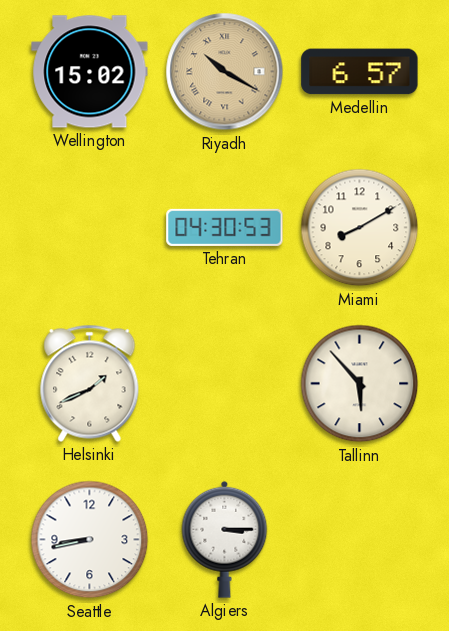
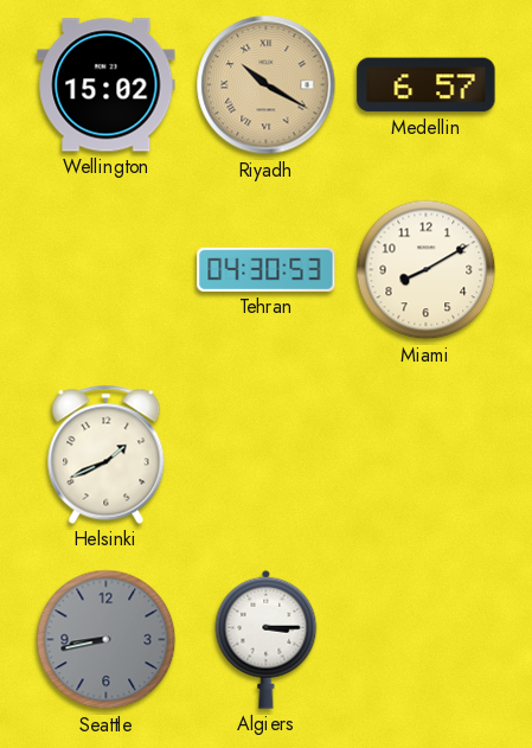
Tallinn: 5:53 -> none (360, 384)
Seattle dial: white -> grey (107, 640)
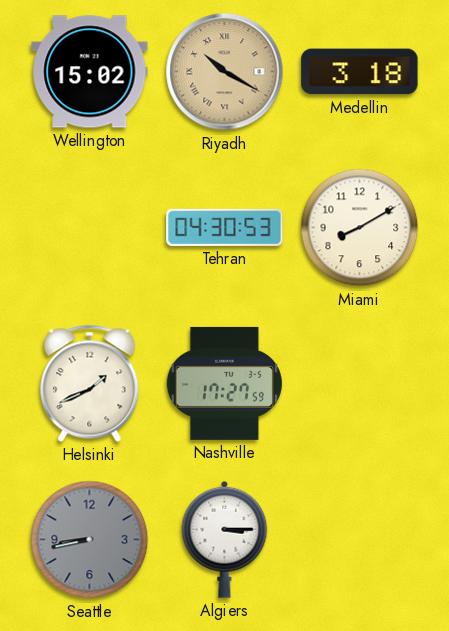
Medellin: 6:57 -> 3:18 (360, 72)
Nashville: none -> 17:27 (224, 383)
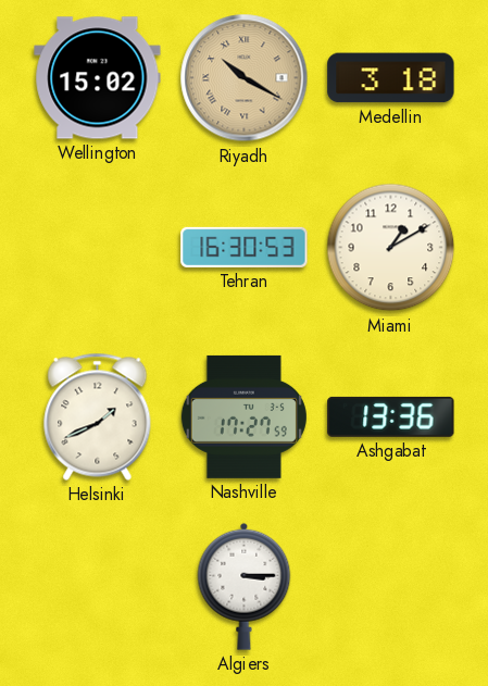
Tehran: 04:30 -> 16:30 (245, 247)
Miami: 8:10 -> 1:10 (391, 248)
Ashgabat: none -> 13:36 (391, 416)
Seattle: 8:43 -> none (90, 540)
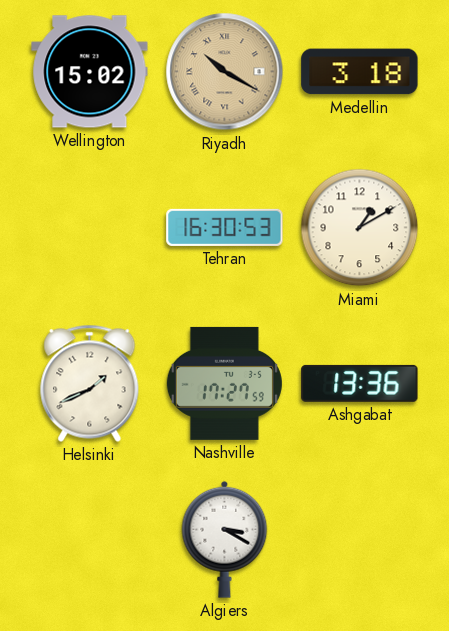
Algiers: 3:15 -> 3:20 (225, 539)
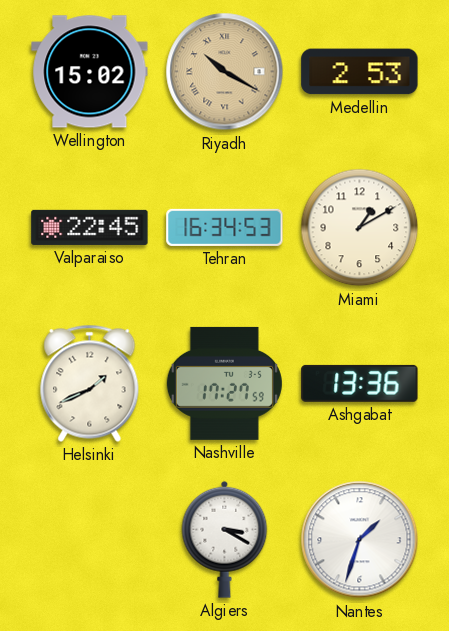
Medellin: 3:18 -> 2:53 (360, 72)
Valparaiso: none -> 22:45 (90, 227)
Tehran: 16:30 -> 16:34 (225, 227)
Nantes: none -> 1:33 (360, 540)
